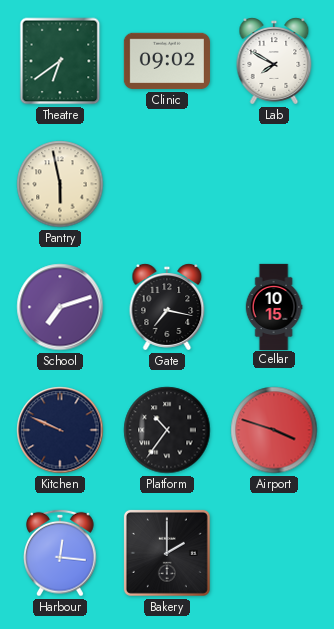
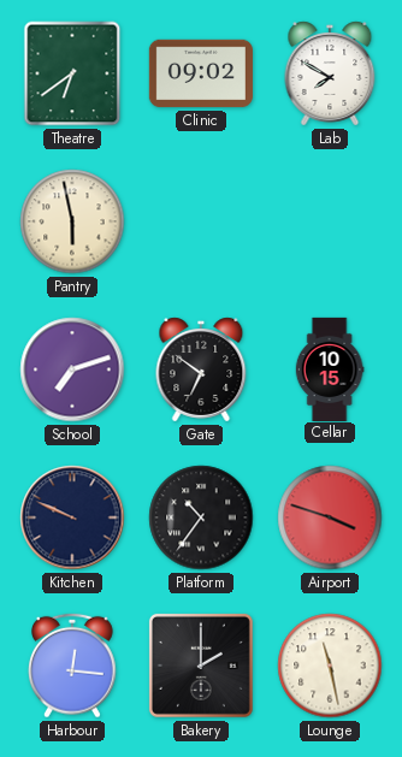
Gate: 7:17 -> 6:51 (201, 369)
Lounge: none -> 11:28 (330, 666)
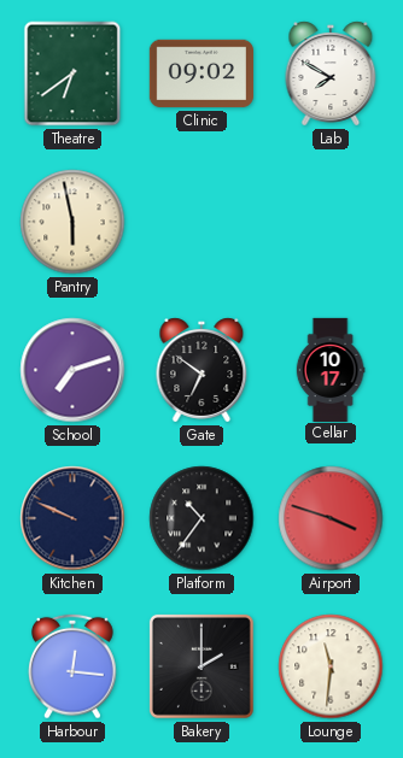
Cellar: 10:15 -> 10:17 (331, 369)
Lounge: 11:28 -> 11:31 (331, 666)
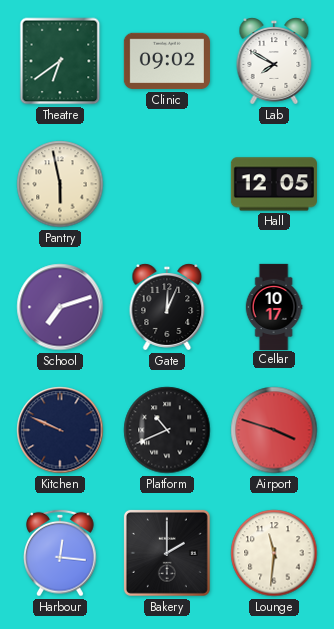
Hall: none -> 12:05 (274, 184)
Gate: 6:51 -> 12:04 (167, 307)
Platform: 10:36 -> 10:41 (167, 430)
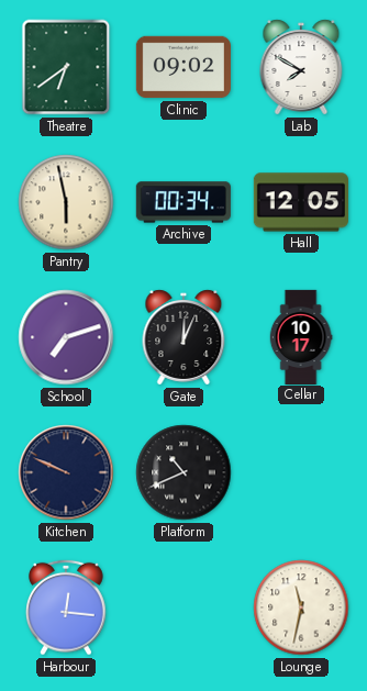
Archive: none -> 00:34 (183, 202)
Airport: 3:48 -> none (274, 430)
Bakery: 2:00 -> none (167, 553)
Lounge: 11:31 -> 11:32 (301, 608)
